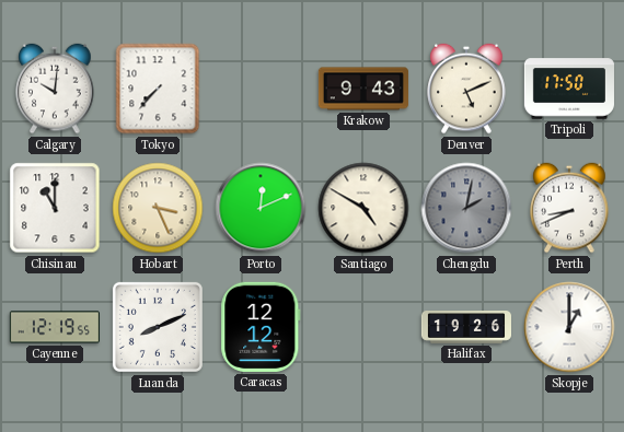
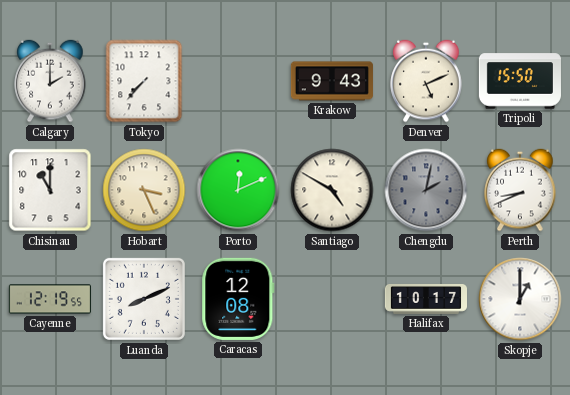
Calgary: 10:01 -> 2:00 (50, 81)
Tripoli: 17:50 -> 15:50 (520, 81)
Caracas: 12:12 -> 12:08 (238, 299)
Halifax: 19:26 -> 10:17 (425, 300)
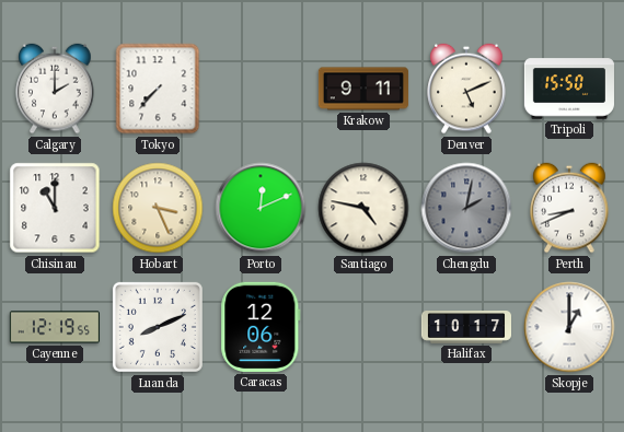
Krakow: 9:43 -> 9:11 (363, 89)
Santiago: 4:50 -> 4:47 (363, 208)
Caracas: 12:08 -> 12:06 (261, 327)
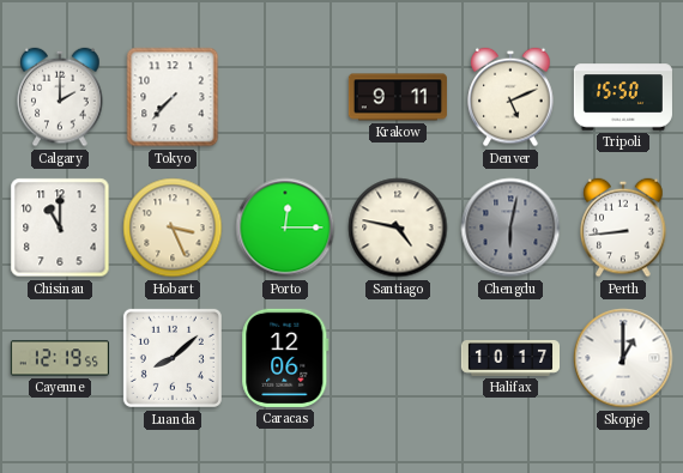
Porto: 12:11 -> 12:15 (285, 228)
Chengdu: 2:02 -> 6:02 (510, 228)
Perth: 8:41 -> 8:44 (623, 228)
Luanda: 8:11 -> 8:08 (173, 358)
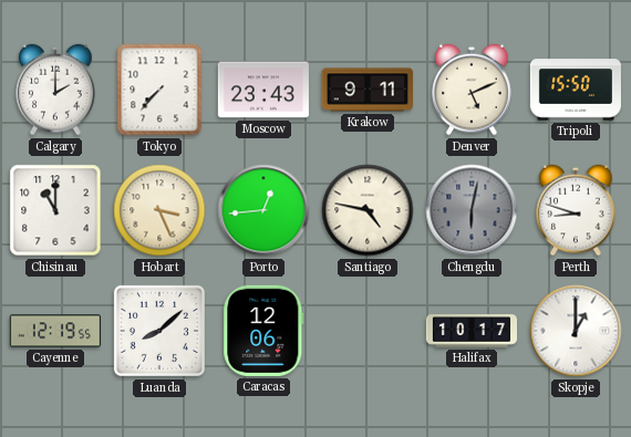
Moscow: none -> 23:43 (263, 90)
Porto: 12:15 -> 12:44 (263, 210)
Perth: 8:44 -> 8:48 (576, 210)
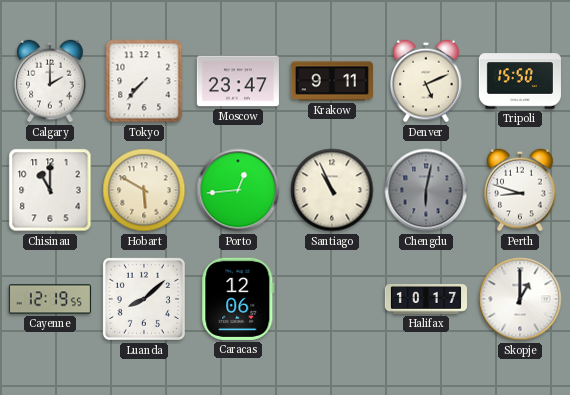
Moscow: 23:43 -> 23:47 (238, 81)
Hobart: 3:26 -> 5:50 (144, 190)
Santiago: 4:47 -> 10:56 (332, 190)
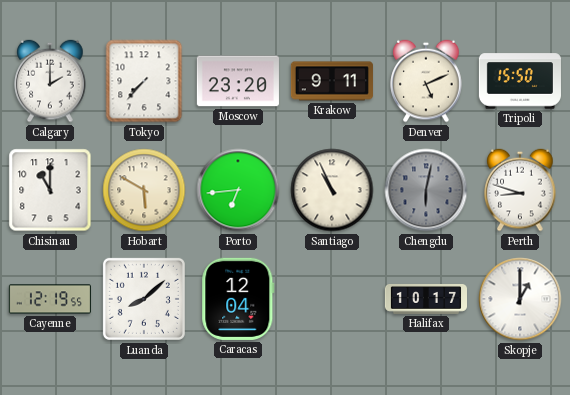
Moscow: 23:47 -> 23:20 (238, 81)
Porto: 12:44 -> 6:44 (238, 190)
Caracas: 12:06 -> 12:04 (238, 299)
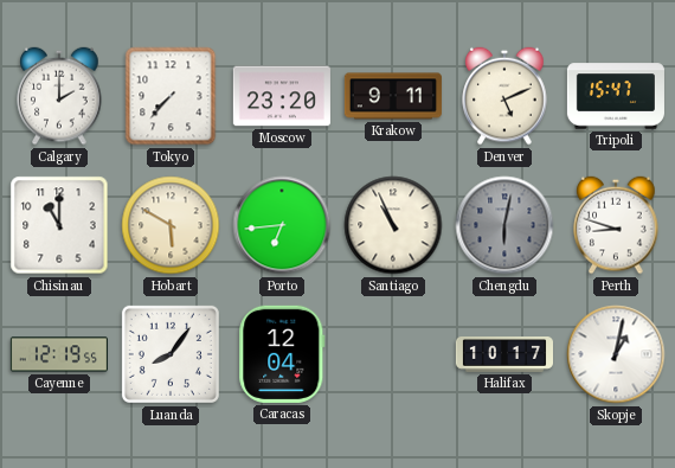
Tripoli: 15:50 -> 15:47 (616, 96)
Luanda: 8:08 -> 8:06 (171, 354)
Skopje: 1:00 -> 1:02 (616, 354)
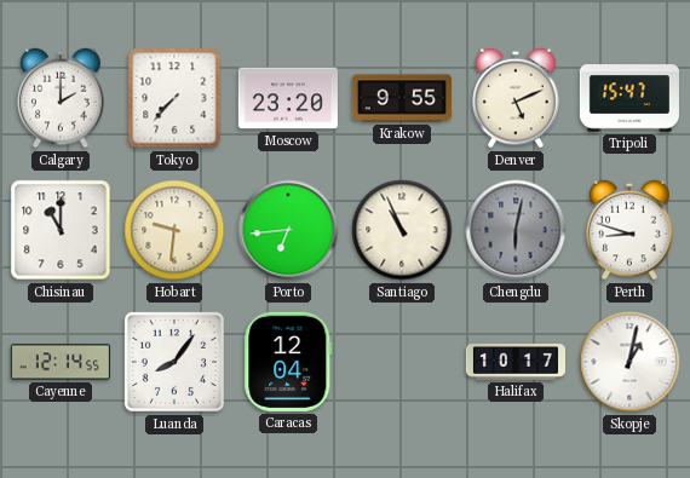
Krakow: 9:11 -> 9:55 (402, 98)
Hobart: 5:50 -> 9:31 (174, 230)
Cayenne: 12:19 -> 12:14 (61, 362)
